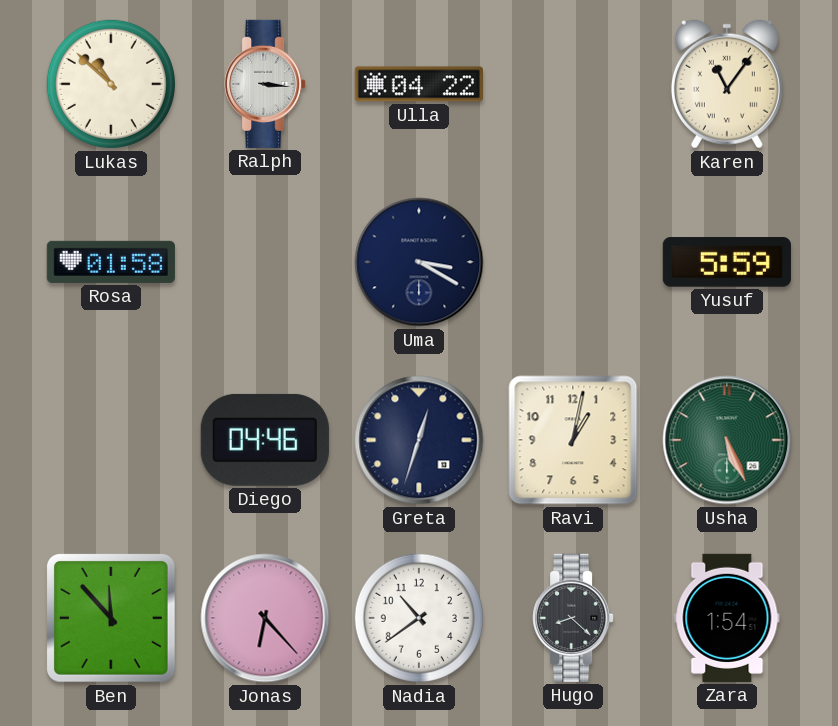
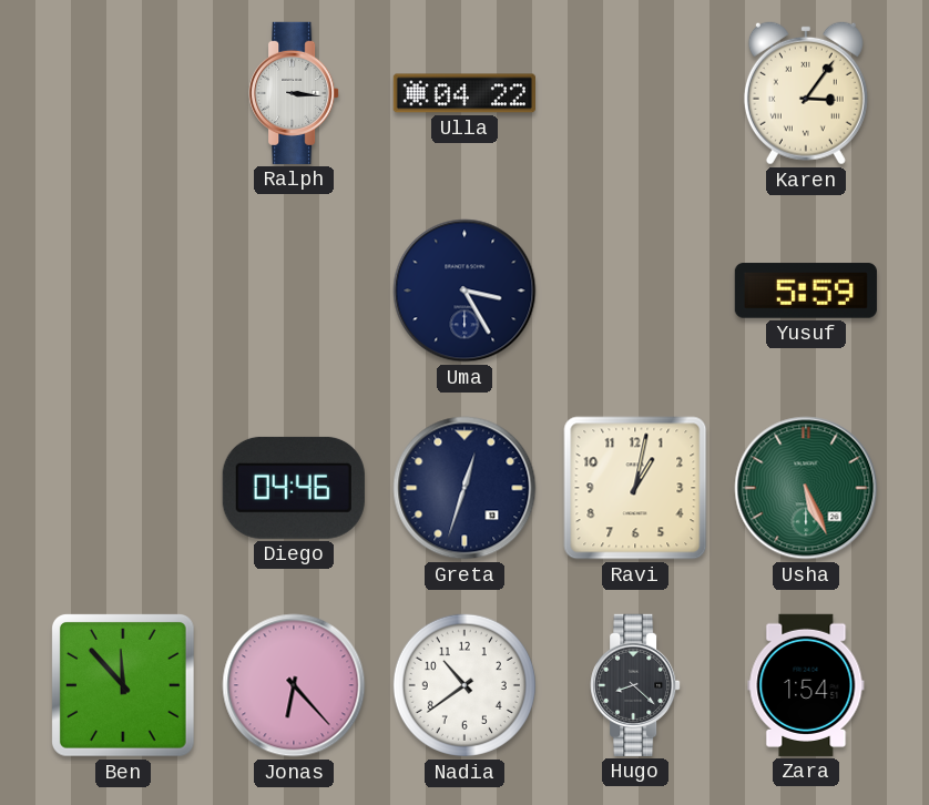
Lukas: 10:52 -> none (111, 84)
Karen: 11:06 -> 3:06 (806, 93)
Rosa: 01:58 -> none (111, 262)
Uma: 3:20 -> 3:25 (465, 291)
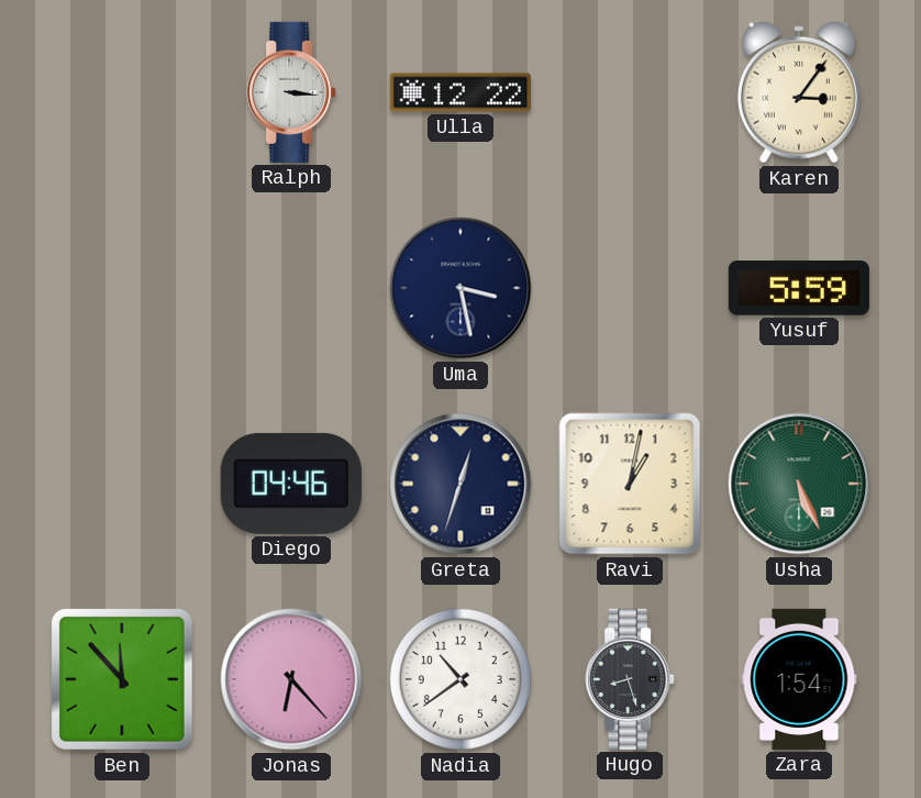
Ulla: 04:22 -> 12:22 (460, 92)
Uma: 3:25 -> 3:28 (460, 288)
Hugo: 8:22 -> 8:27 (630, 679)
